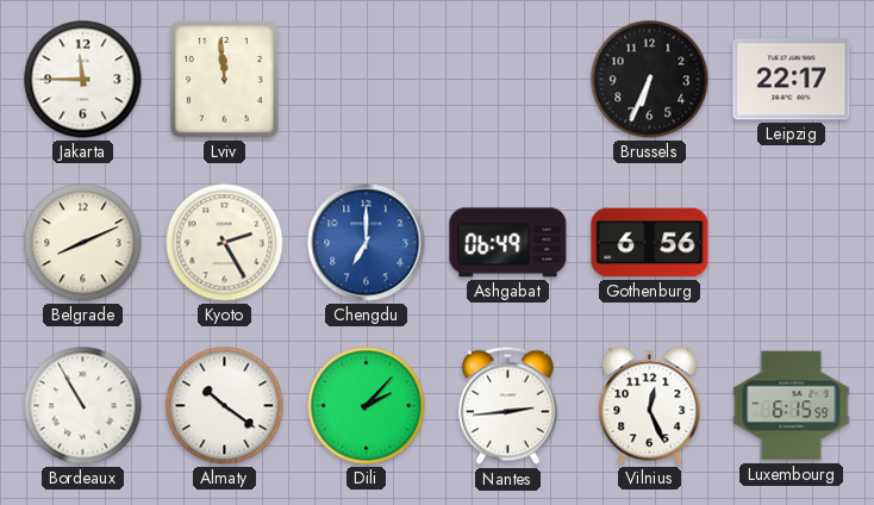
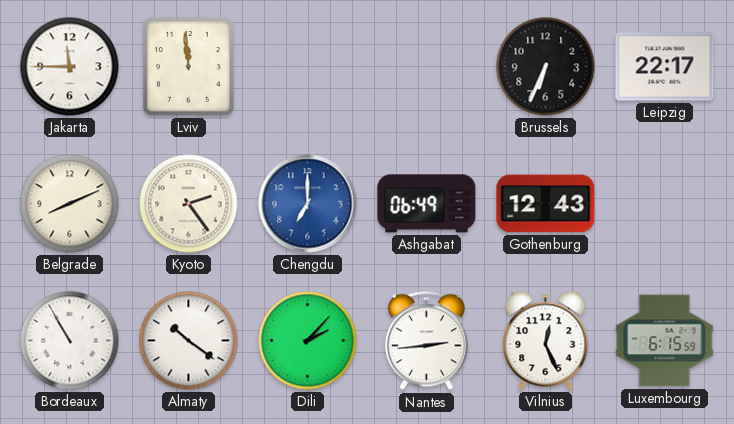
Kyoto: 2:25 -> 2:24 (189, 204)
Gothenburg: 6:56 -> 12:43 (546, 204)
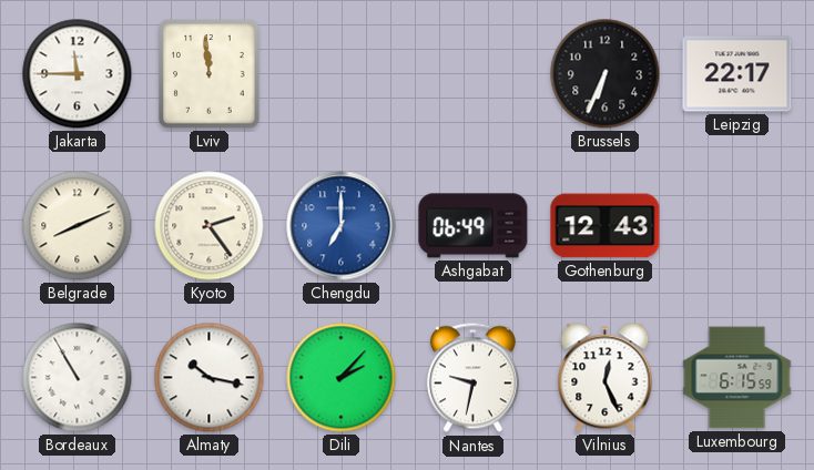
Almaty: 10:21 -> 10:17 (210, 378)
Nantes: 2:44 -> 9:32 (472, 378)
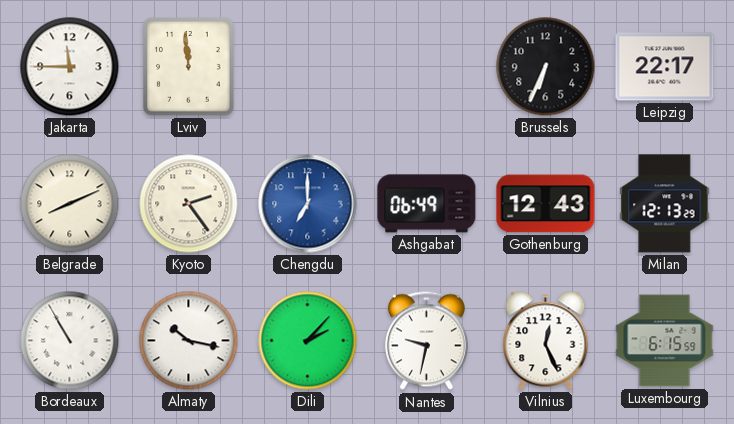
Milan: none -> 12:13 (665, 204)
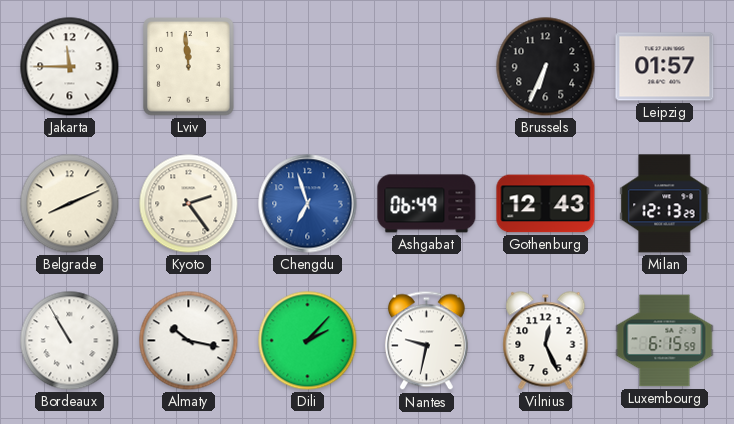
Leipzig: 22:17 -> 01:57 (665, 67)
Chengdu: 7:00 -> 6:57 (308, 204)
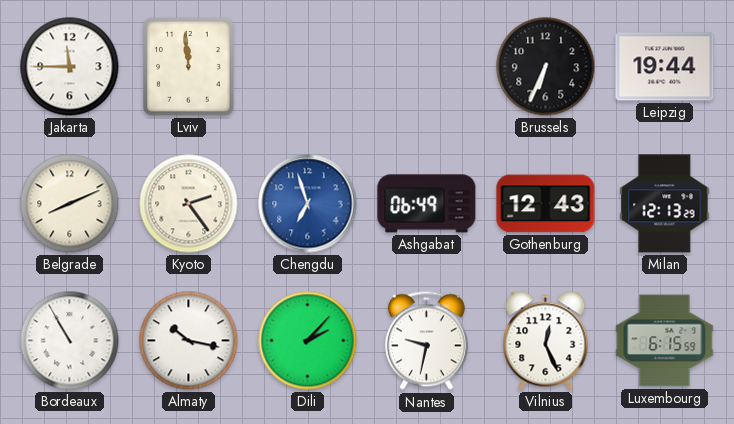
Leipzig: 01:57 -> 19:44 (665, 67)
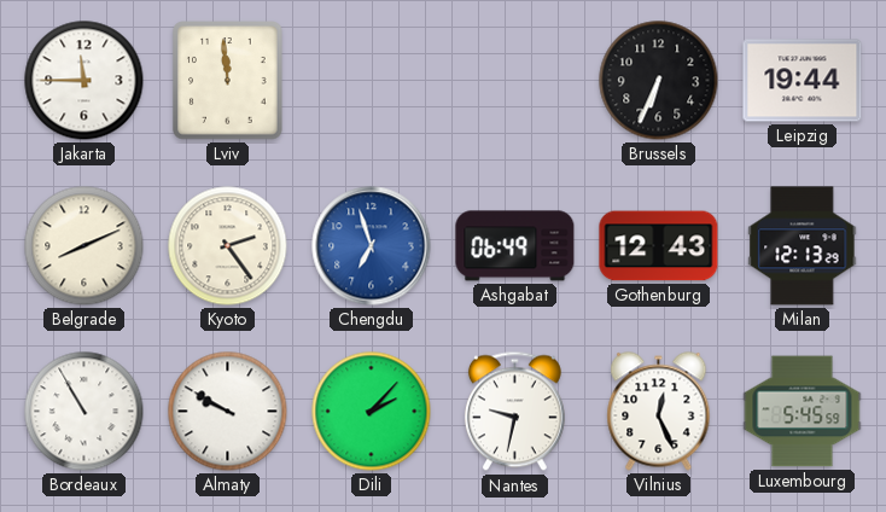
Almaty: 10:17 -> 9:50 (228, 412)
Luxembourg: 6:15 -> 5:45 (803, 412)
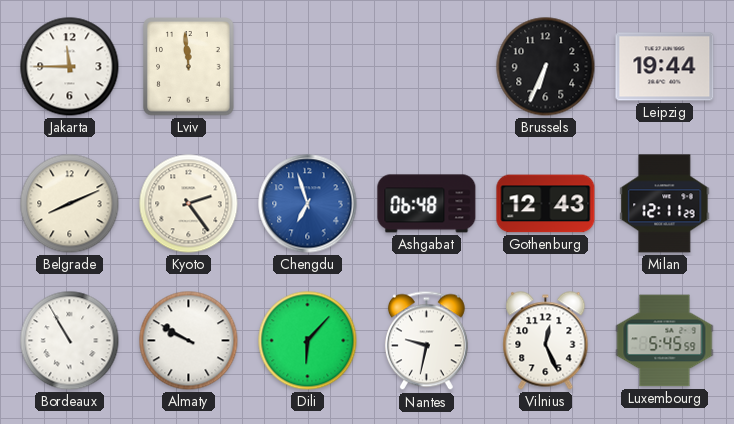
Ashgabat: 06:49 -> 06:48 (427, 204)
Milan: 12:13 -> 12:11 (665, 204)
Dili: 2:07 -> 6:07 (308, 341)
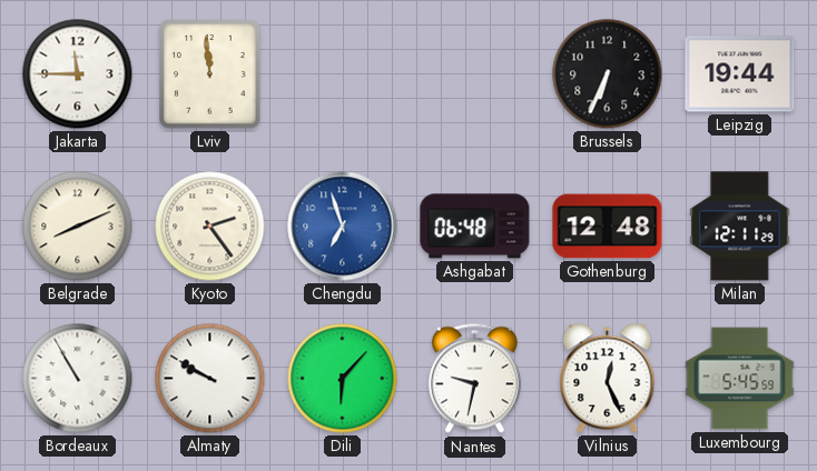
Gothenburg: 12:43 -> 12:48 (608, 227)
